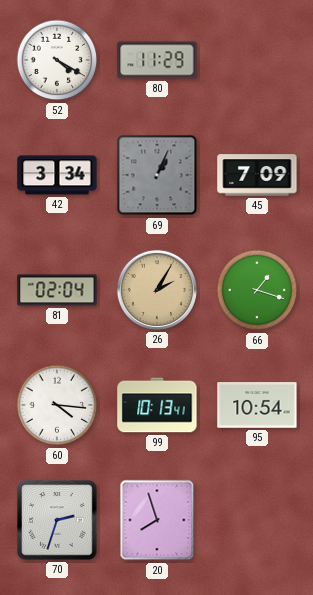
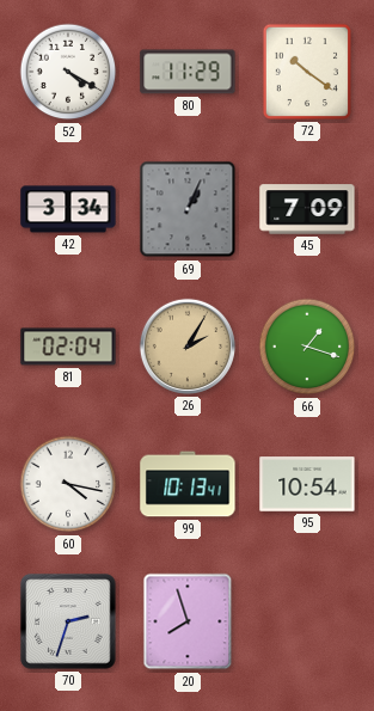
72: none -> 10:21 (307, 72)
60: 4:16 -> 4:17 (68, 484)
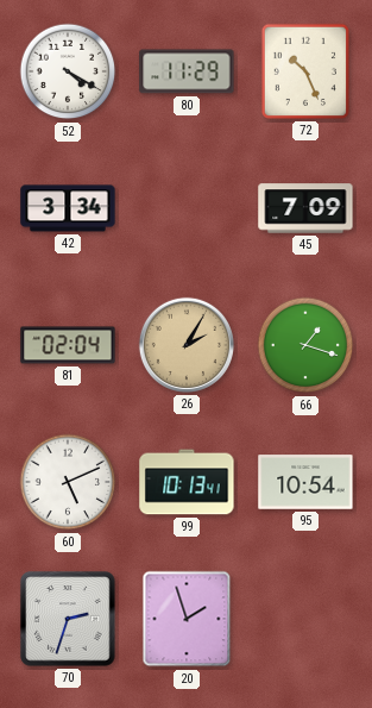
72: 10:21 -> 10:26 (305, 71)
69: 1:04 -> none (188, 209)
60: 4:17 -> 5:11 (68, 482)
20: 7:57 -> 1:57 (187, 619)
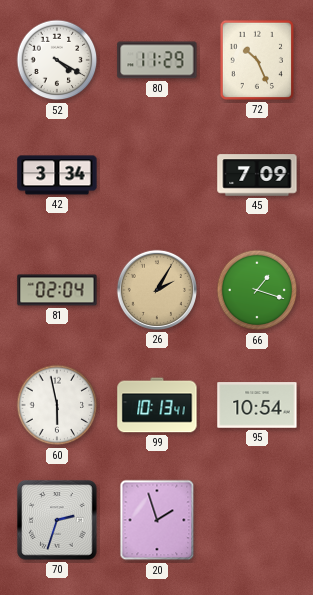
60: 5:11 -> 5:58 (57, 405)
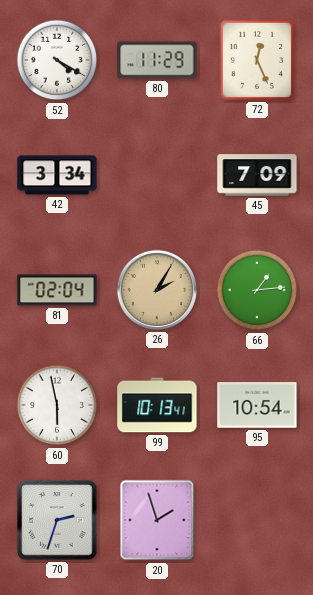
72: 10:26 -> 12:26 (257, 60)
66: 1:18 -> 1:14 (257, 290)
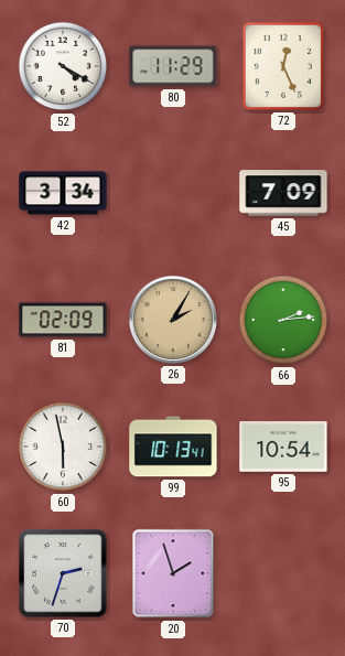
81: 02:04 -> 02:09 (63, 320)
66: 1:14 -> 2:14 (283, 320)
